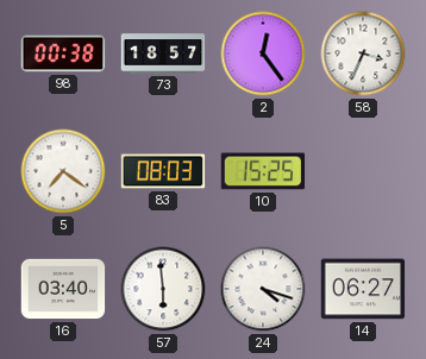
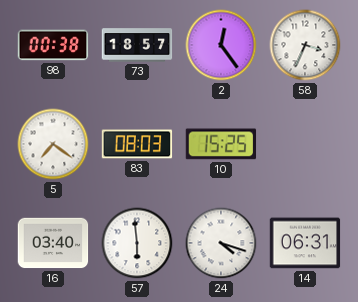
14: 06:27 -> 06:31 (305, 243)
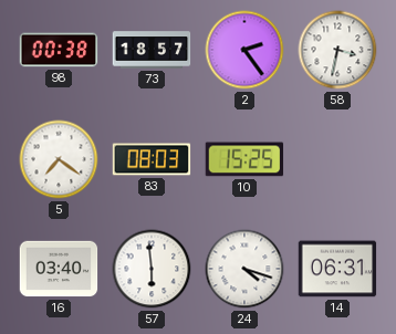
2: 12:24 -> 2:24 (244, 50)
58: 3:34 -> 3:32 (337, 50)
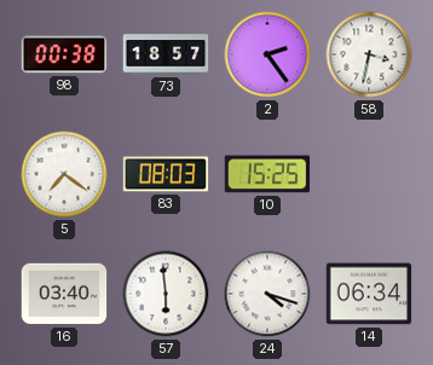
14: 06:31 -> 06:34 (369, 294)
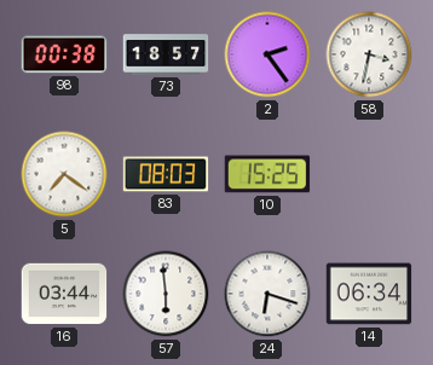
16: 03:40 -> 03:44 (64, 294)
24: 4:18 -> 6:18 (267, 294)
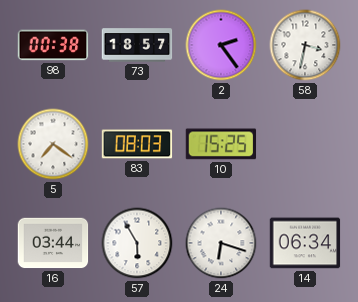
57: 5:59 -> 5:55 (137, 243)
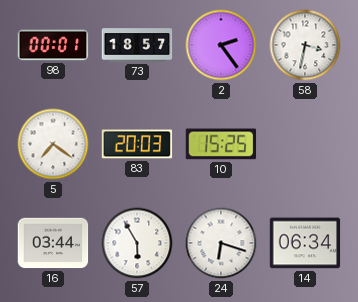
98: 00:38 -> 00:01 (53, 45)
83: 08:03 -> 20:03 (137, 144)
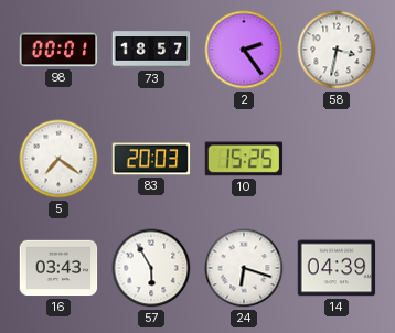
16: 03:44 -> 03:43 (58, 268)
14: 06:34 -> 04:39 (337, 268)
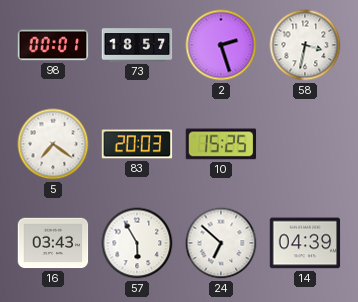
2: 2:24 -> 2:27 (221, 45)
24: 6:18 -> 6:52 (221, 243)
